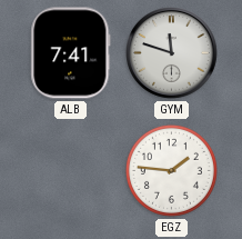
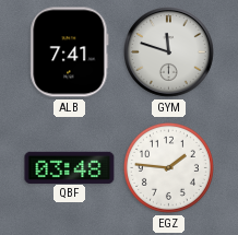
QBF: none -> 03:48 (70, 167)
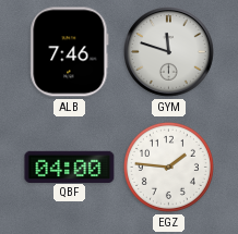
ALB: 7:41 -> 7:46 (70, 52)
QBF: 03:48 -> 04:00 (70, 167)
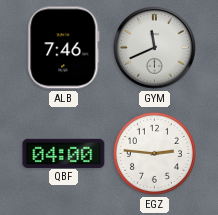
GYM: 11:48 -> 11:41 (155, 48)
EGZ: 1:46 -> 2:46 (154, 153)
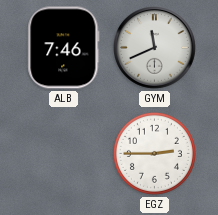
QBF: 04:00 -> none (64, 153)
EGZ: 2:46 -> 2:45 (154, 153)
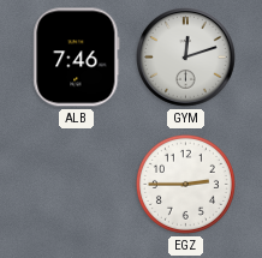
GYM: 11:41 -> 12:12 (186, 58)
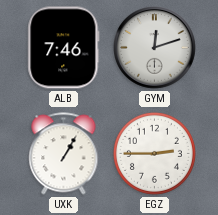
UXK: none -> 1:05 (64, 154)
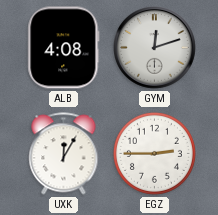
ALB: 7:46 -> 4:08 (64, 48)
UXK: 1:05 -> 12:05 (64, 154)
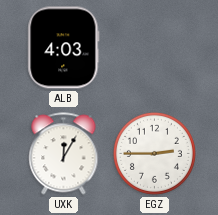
ALB: 4:08 -> 4:03 (64, 48)
GYM: 12:12 -> none (155, 48)
